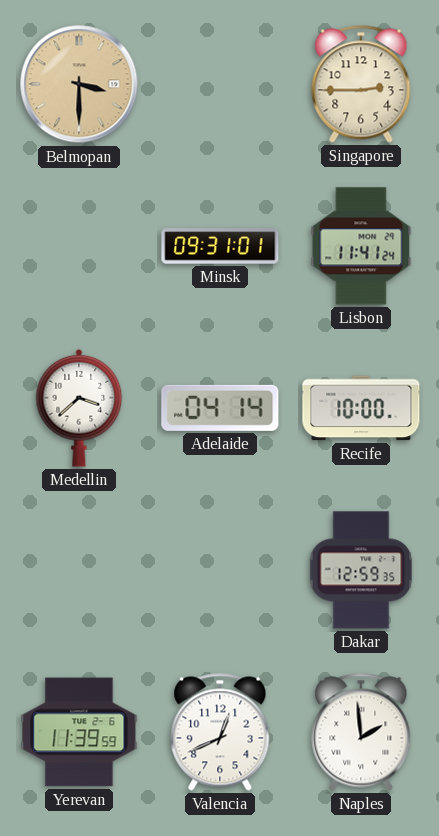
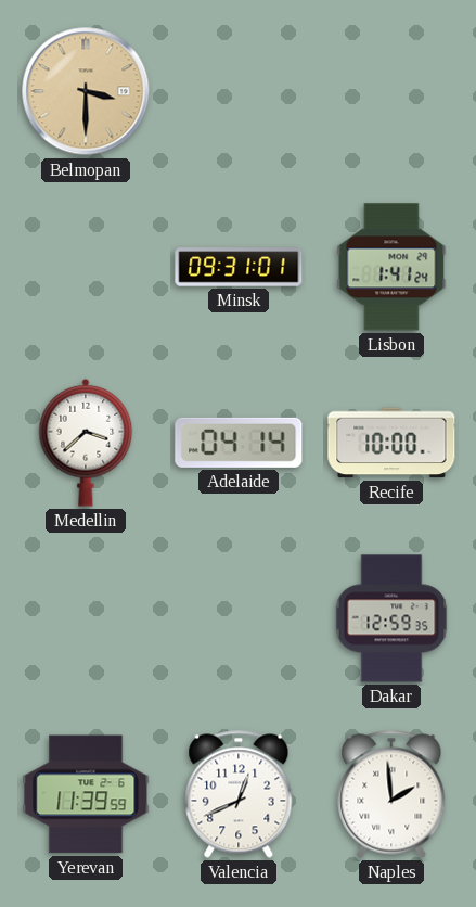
Singapore: 2:45 -> none (361, 84)
Lisbon: 11:41 -> 1:41 (391, 267)
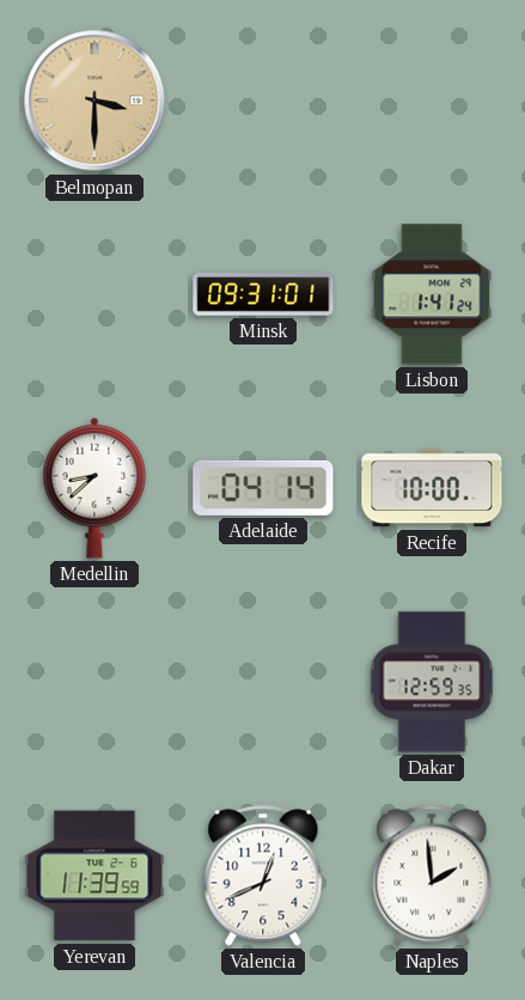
Medellin: 3:38 -> 8:38 (94, 488)
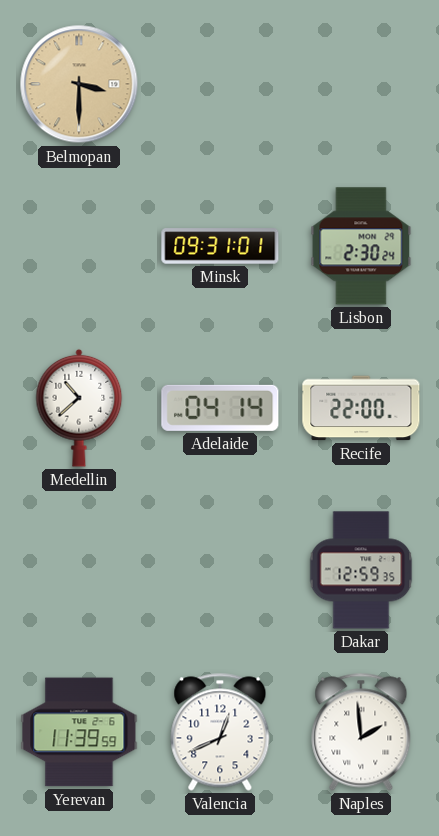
Lisbon: 1:41 -> 2:30 (361, 246)
Medellin: 8:38 -> 10:38 (79, 408)
Recife: 10:00 -> 22:00 (361, 408)
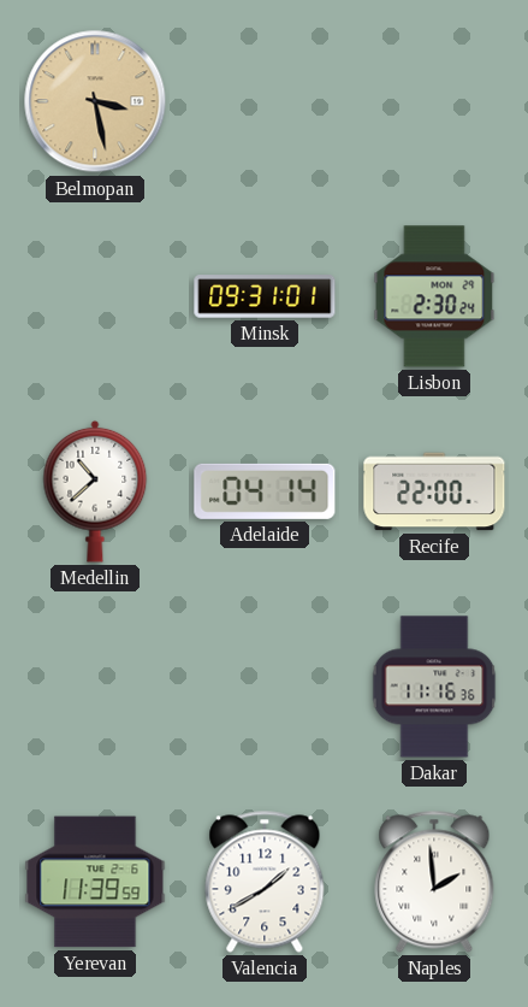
Belmopan: 3:30 -> 3:28 (95, 101)
Dakar: 12:59 -> 11:16 (434, 687)
Valencia: 12:41 -> 1:40 (265, 882)
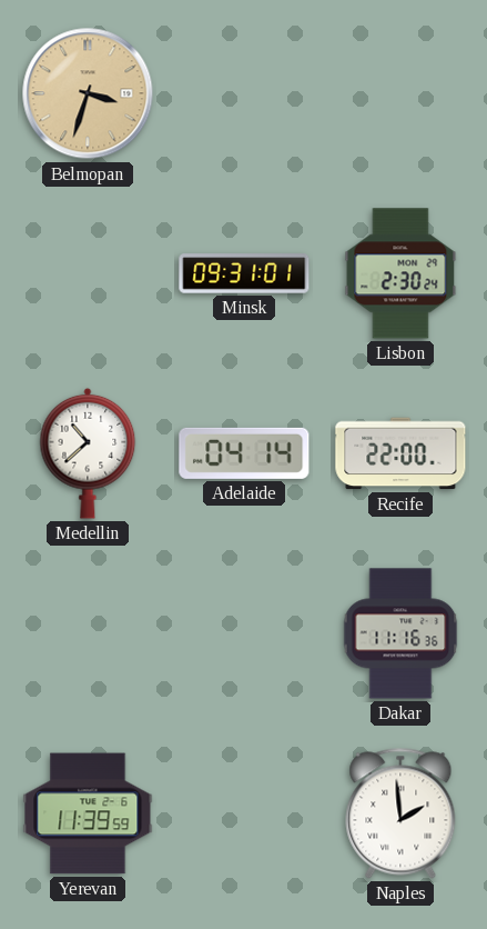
Belmopan: 3:28 -> 3:33 (88, 93)
Valencia: 1:40 -> none (265, 882)
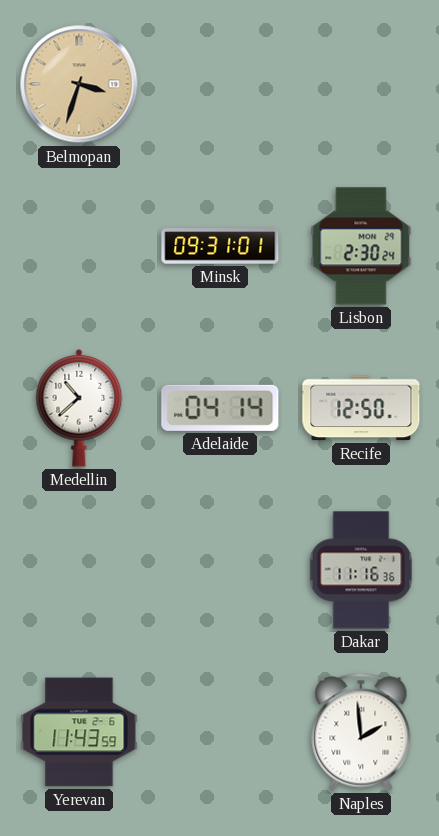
Recife: 22:00 -> 12:50 (361, 408)
Yerevan: 11:39 -> 11:43 (79, 732)
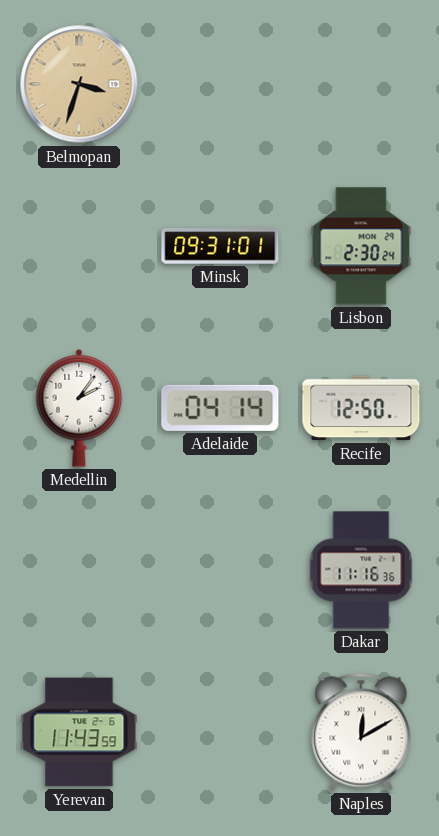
Medellin: 10:38 -> 2:06 (79, 408)
Naples: 1:59 -> 12:10 (361, 732)
